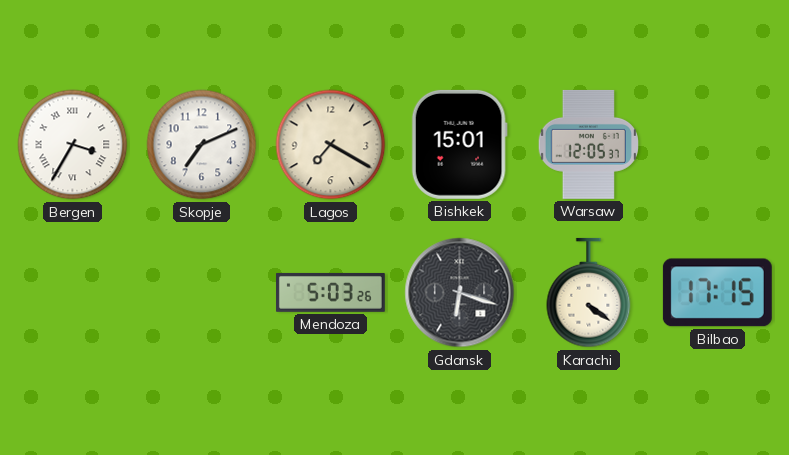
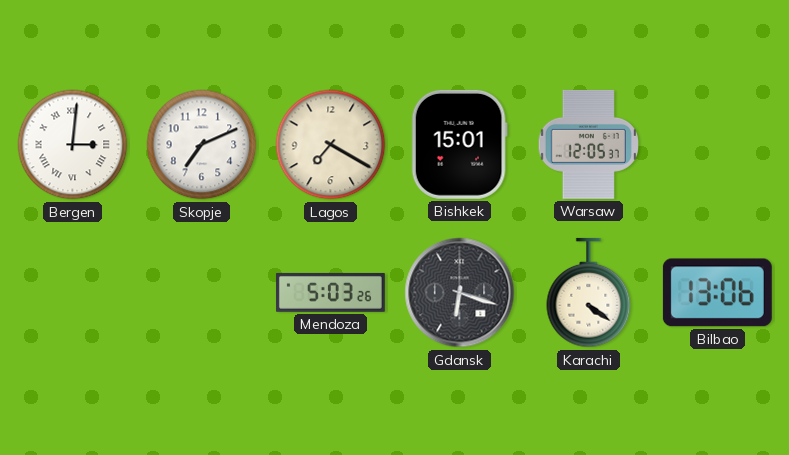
Bergen: 3:35 -> 3:01 (73, 145)
Bilbao: 17:15 -> 13:06 (717, 293)
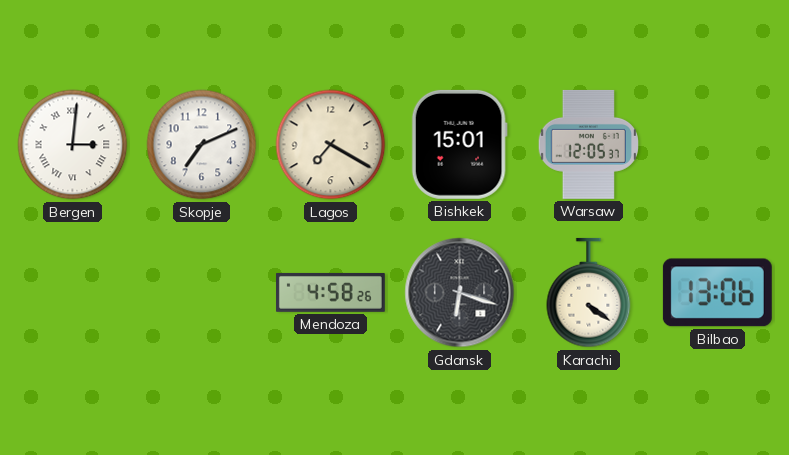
Mendoza: 5:03 -> 4:58 (330, 292)
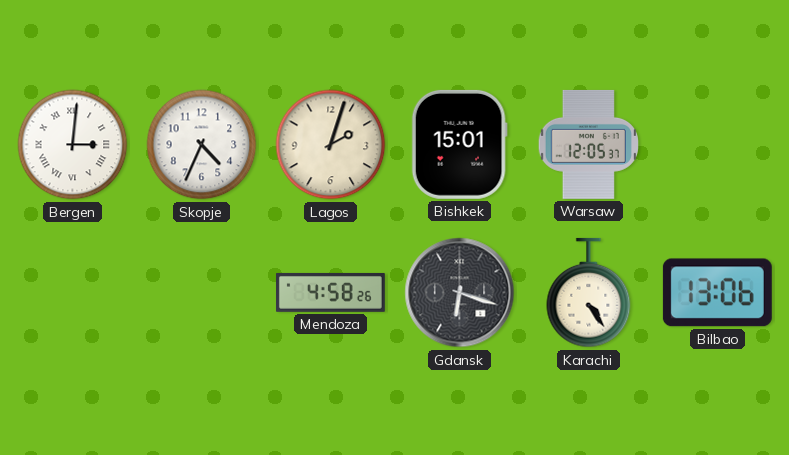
Skopje: 7:11 -> 4:34 (202, 145)
Lagos: 7:20 -> 2:03 (331, 145)
Karachi: 4:21 -> 4:24 (589, 293)
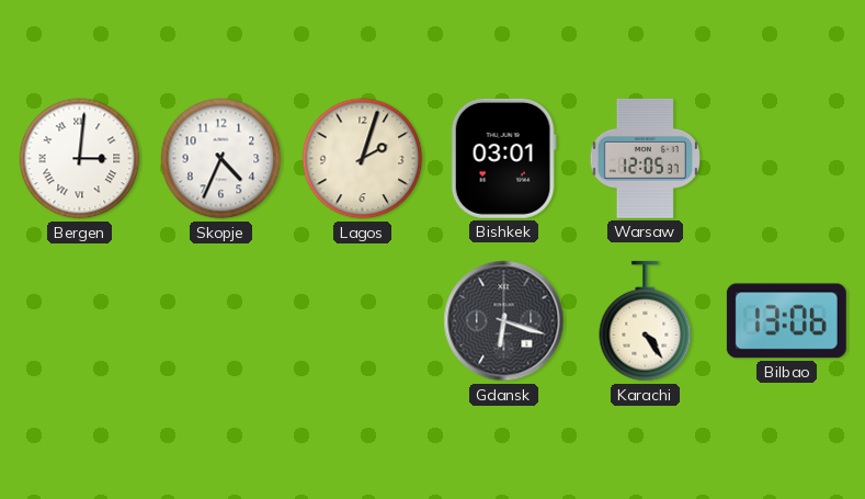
Bishkek: 15:01 -> 03:01 (503, 158)
Mendoza: 4:58 -> none (330, 292)
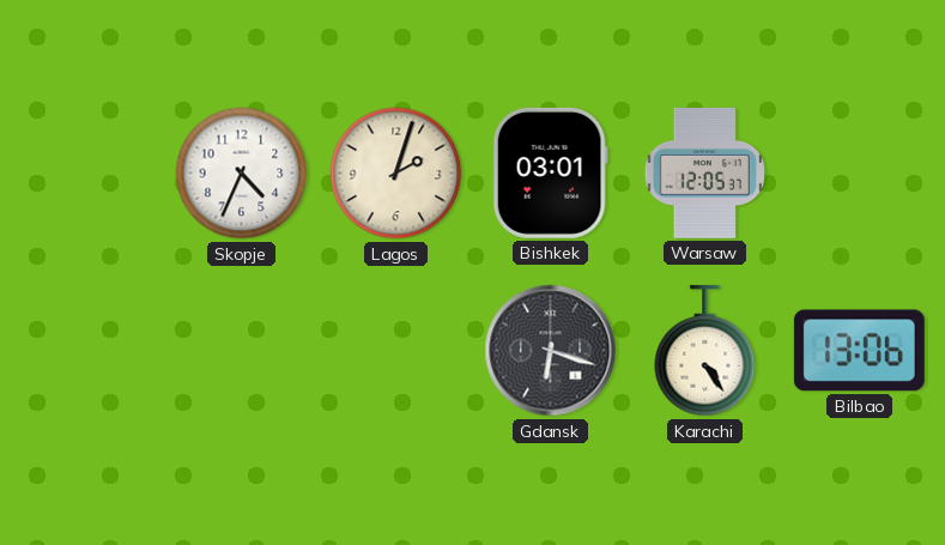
Bergen: 3:01 -> none (80, 159)
